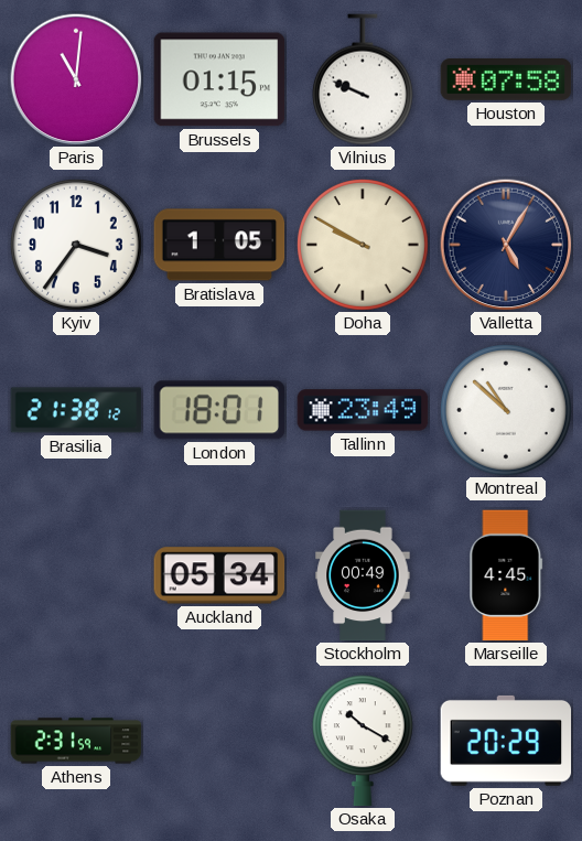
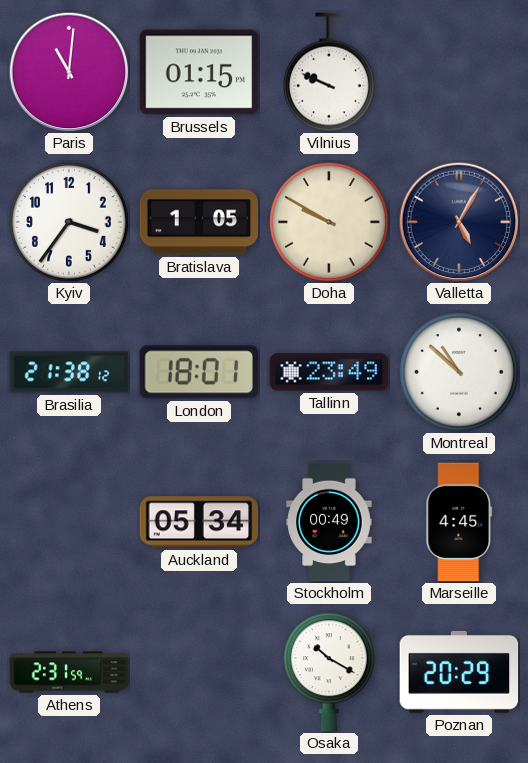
Houston: 07:58 -> none (506, 79)
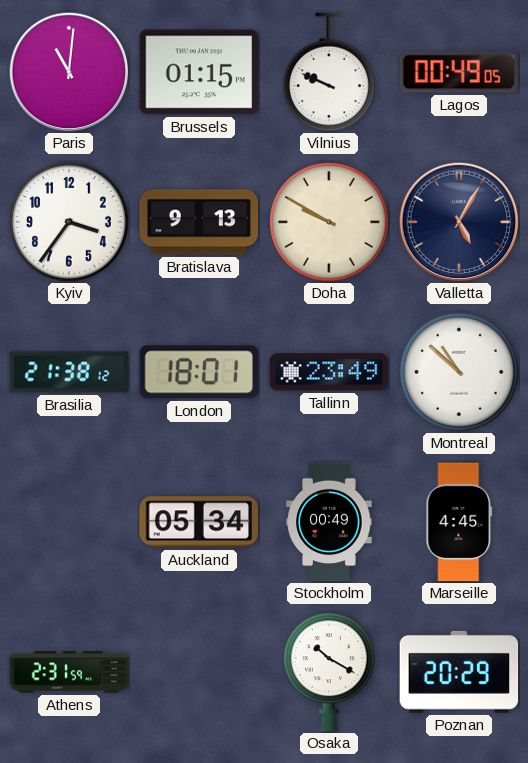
Lagos: none -> 00:49 (459, 72)
Bratislava: 1:05 -> 9:13 (199, 222)
